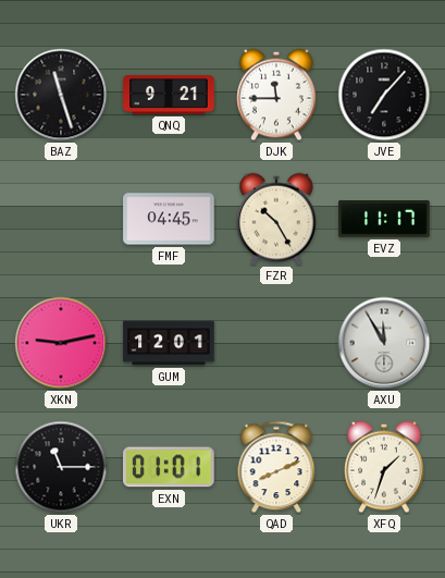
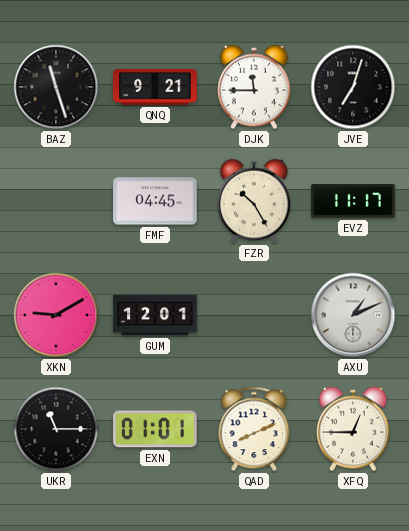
JVE: 7:07 -> 7:03 (353, 87)
XKN: 9:13 -> 9:10 (56, 315)
AXU: 11:55 -> 1:11 (353, 315)
XFQ: 1:33 -> 12:45 (353, 429)
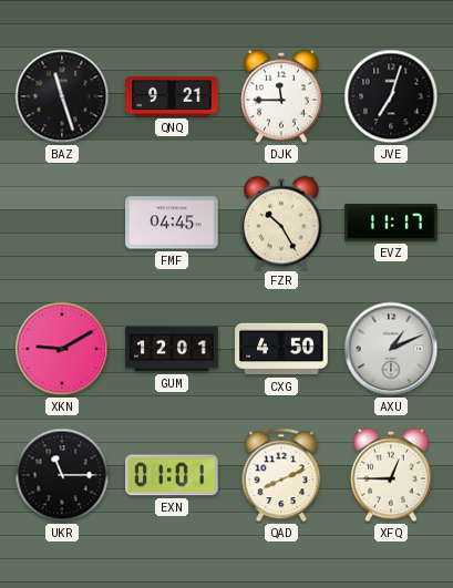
CXG: none -> 4:50 (281, 349)
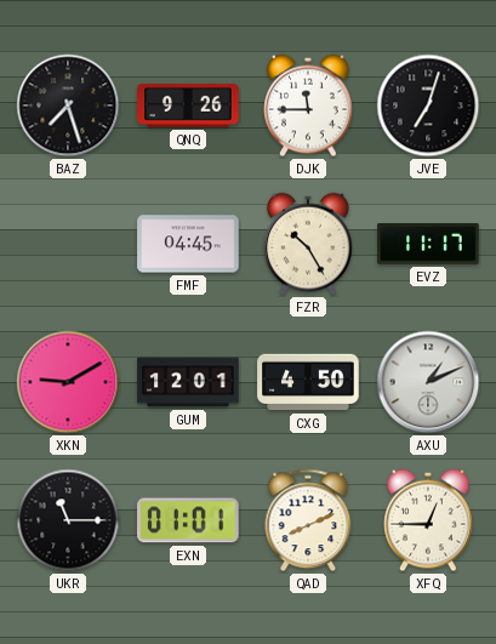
BAZ: 11:27 -> 7:27 (68, 106)
QNQ: 9:21 -> 9:26 (188, 106)
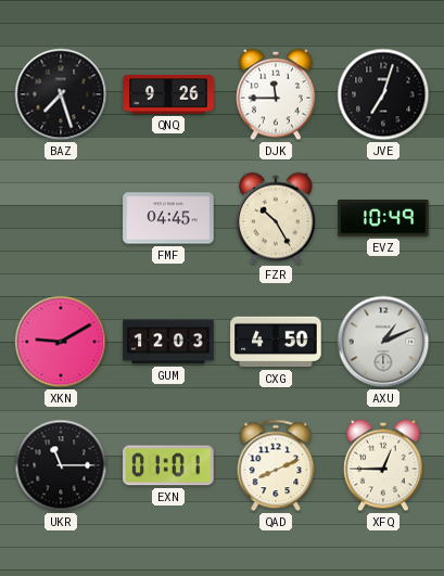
EVZ: 11:17 -> 10:49 (383, 219)
GUM: 12:01 -> 12:03 (168, 342)
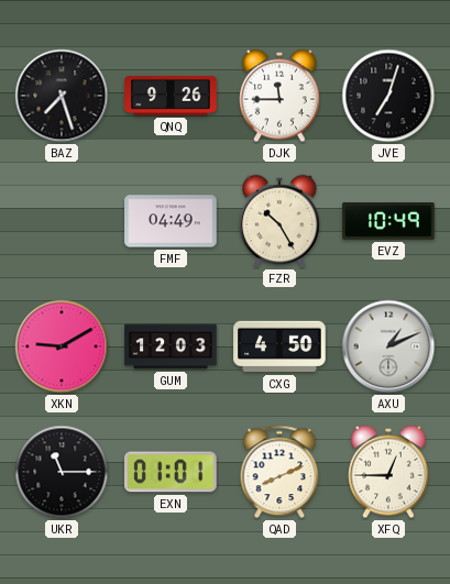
FMF: 04:45 -> 04:49 (171, 221)
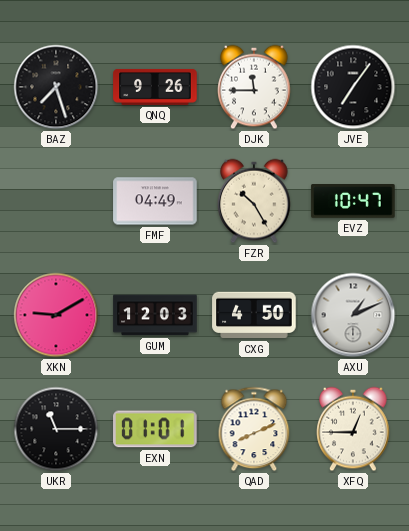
JVE: 7:03 -> 7:06 (353, 87)
EVZ: 10:49 -> 10:47 (353, 202)
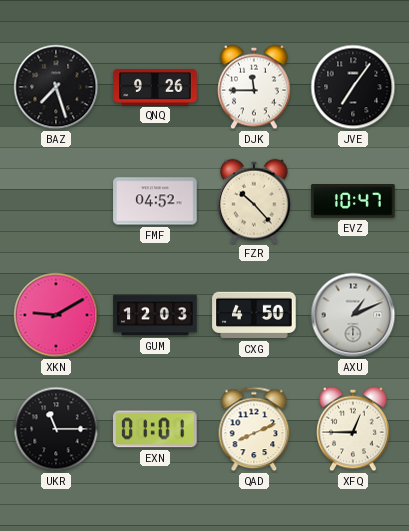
FMF: 04:49 -> 04:52 (155, 201)
FZR: 10:25 -> 10:23 (254, 201)
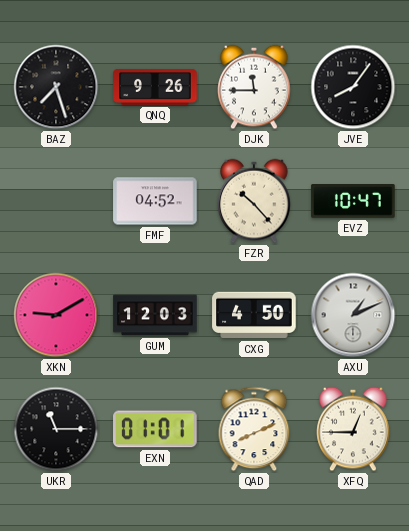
JVE: 7:06 -> 8:06 (353, 87)
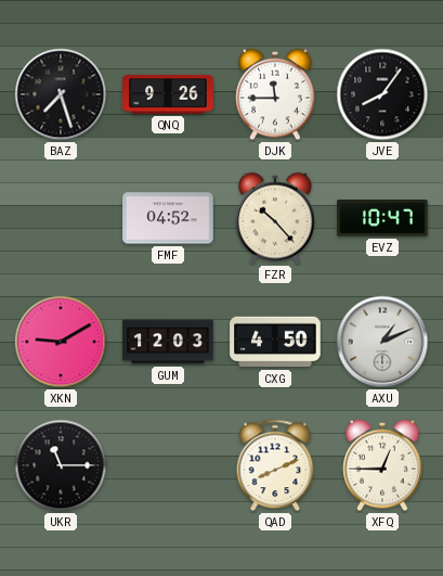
EXN: 01:01 -> none (155, 429)
